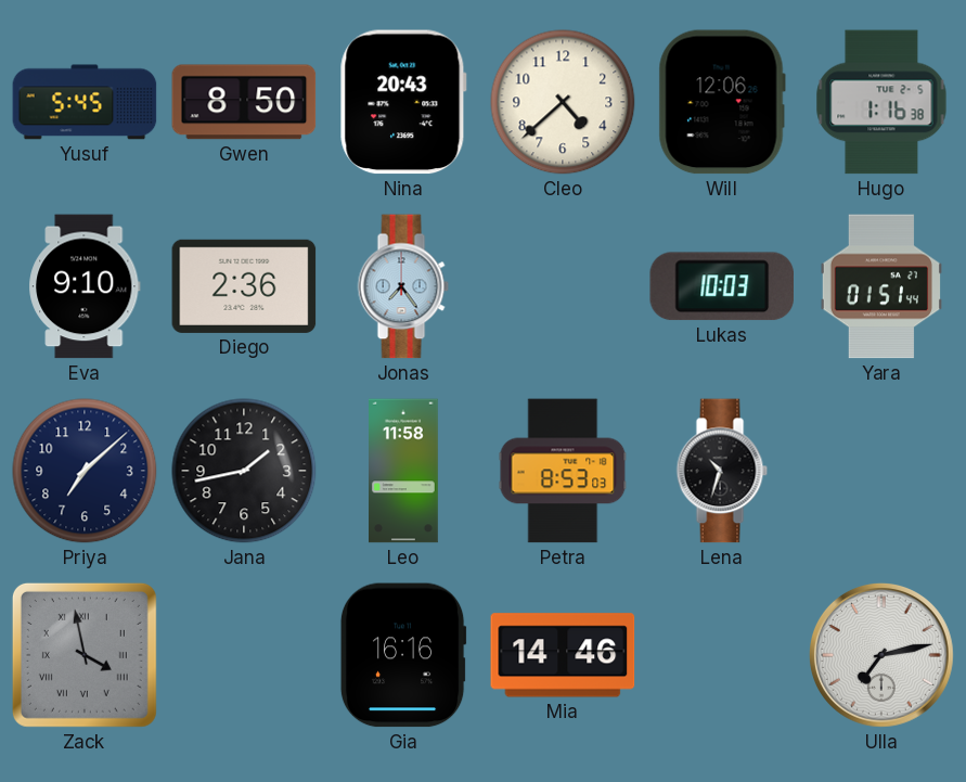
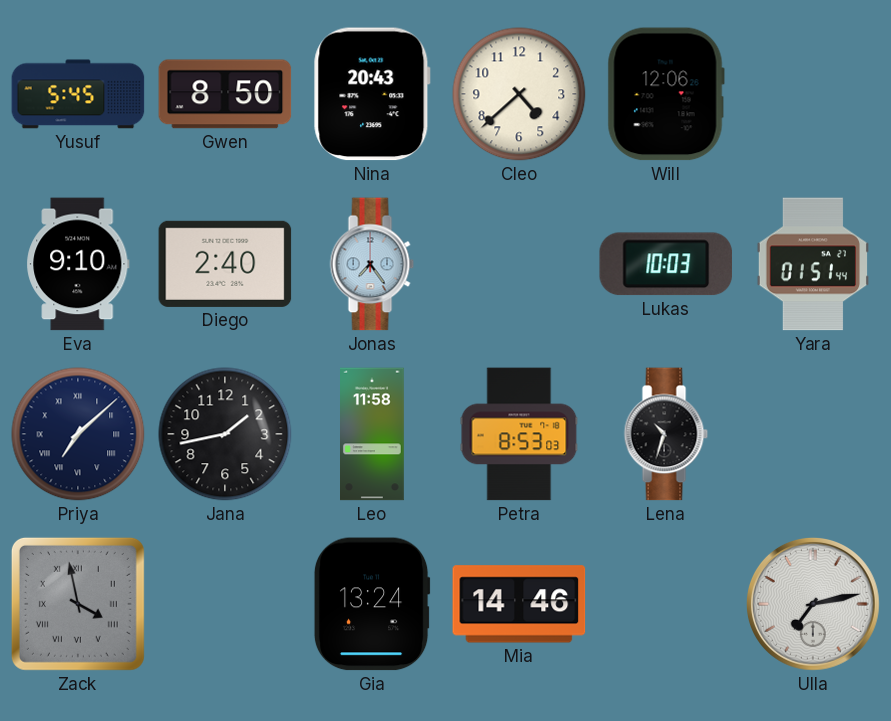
Hugo: 1:16 -> none (881, 102)
Diego: 2:36 -> 2:40 (225, 264)
Priya numerals: Arabic -> Roman (78, 434)
Gia: 16:16 -> 13:24 (372, 604)
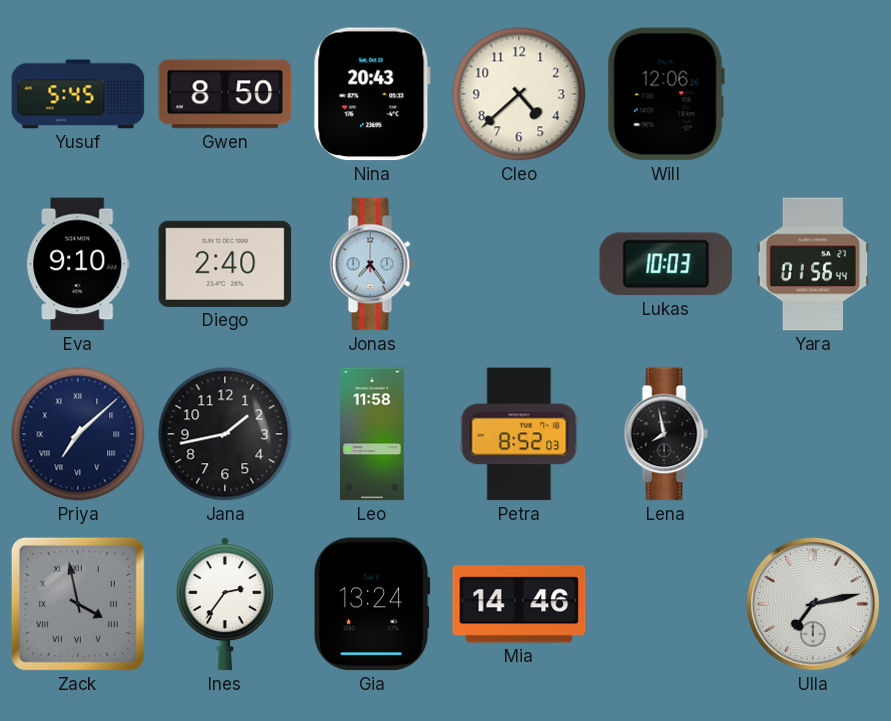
Yara: 01:51 -> 01:56 (812, 264)
Petra: 8:53 -> 8:52 (519, 434)
Lena: 10:33 -> 7:58 (666, 434)
Ines: none -> 2:36 (225, 604)
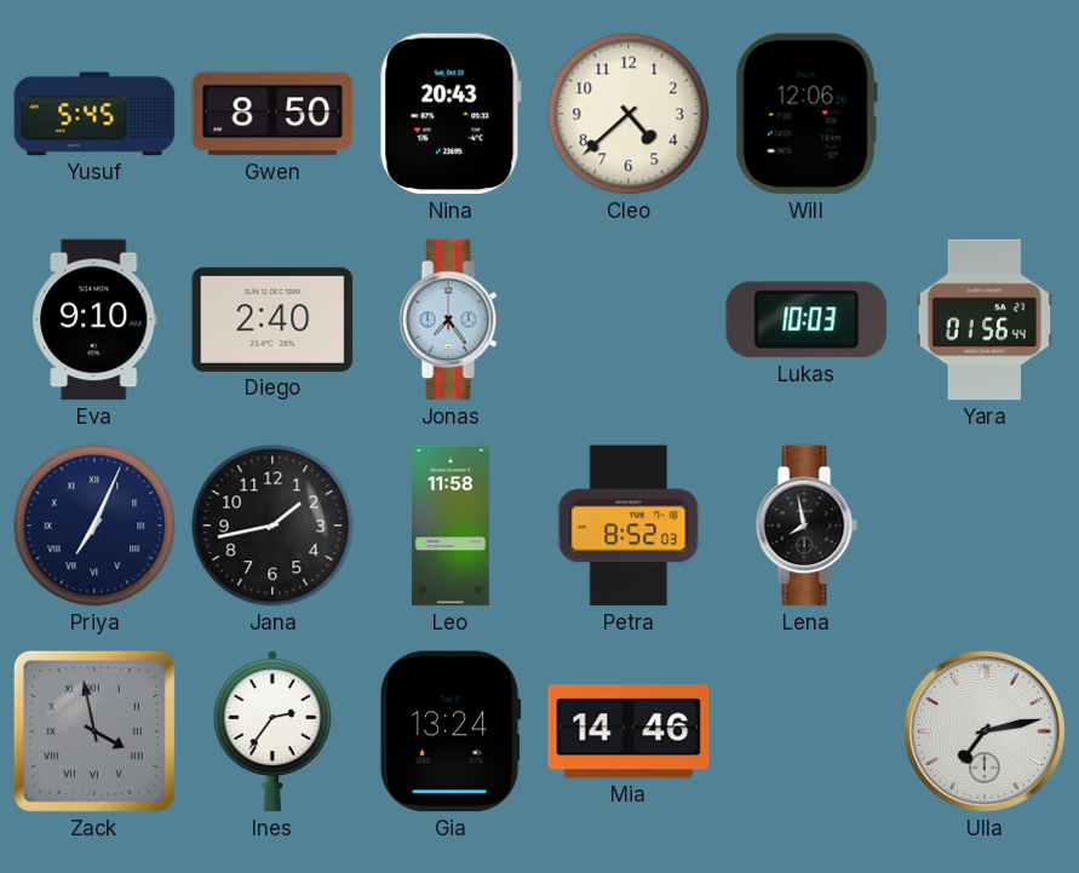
Priya: 7:08 -> 7:04 (94, 525)
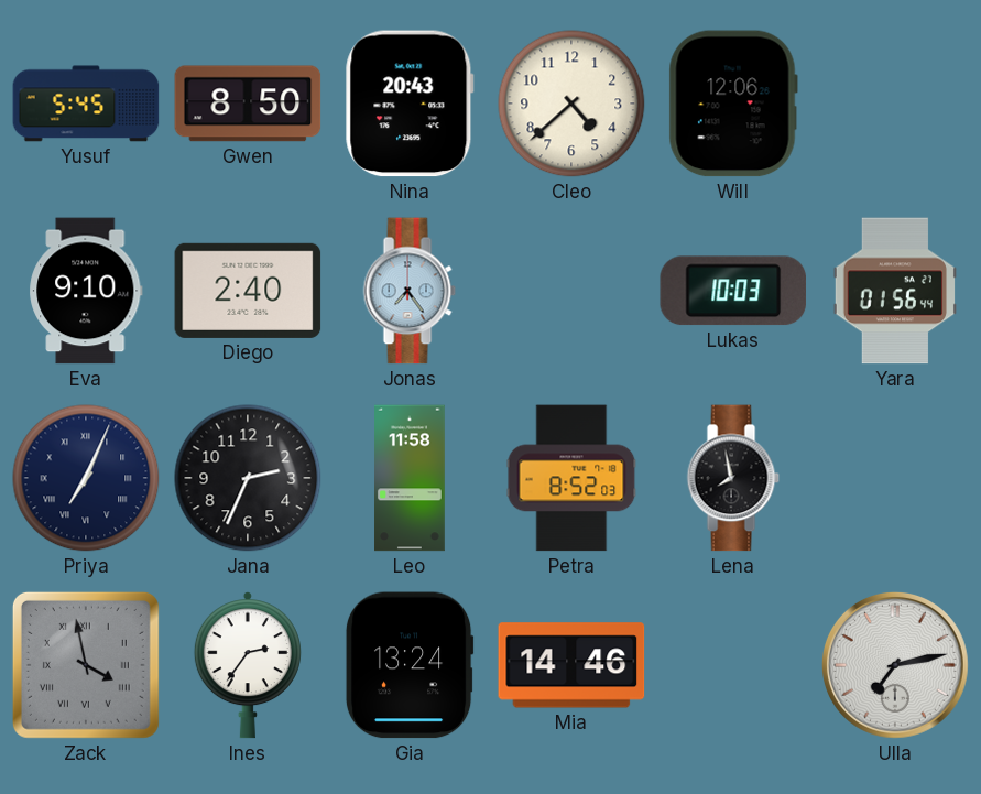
Jana: 1:43 -> 2:34 (248, 478)
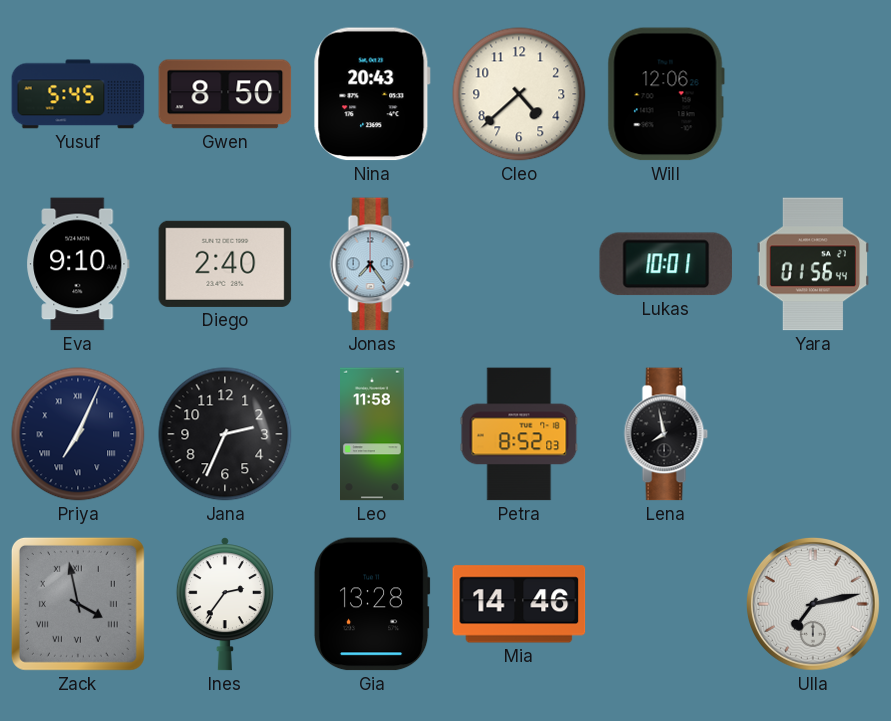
Lukas: 10:03 -> 10:01 (665, 264)
Gia: 13:24 -> 13:28 (372, 604)
